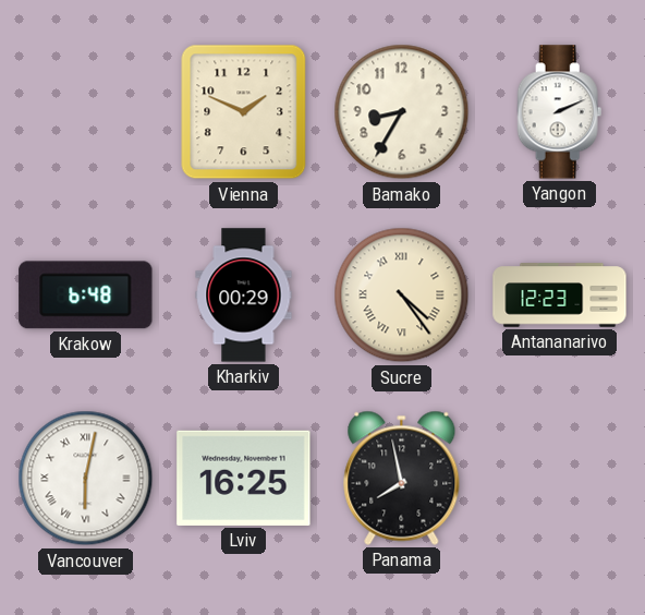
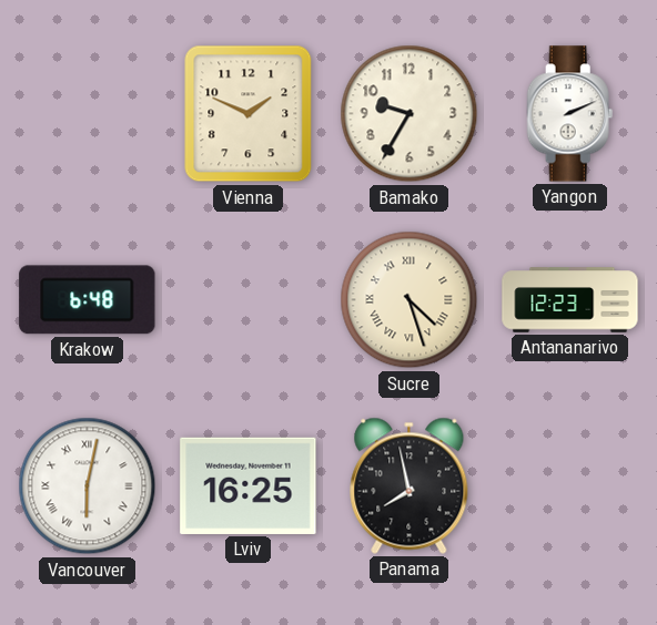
Bamako: 8:35 -> 9:35 (410, 114)
Kharkiv: 00:29 -> none (244, 296)
Sucre: 4:24 -> 4:27 (410, 300)
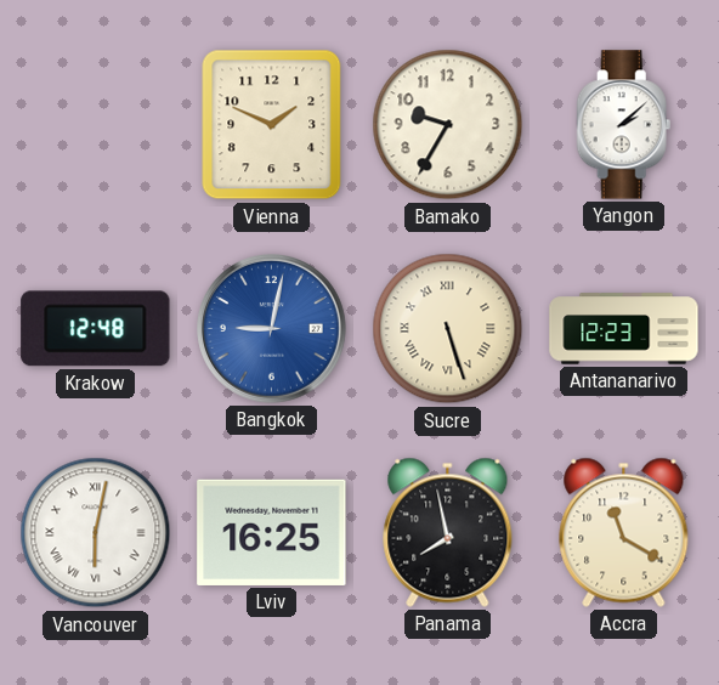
Yangon: 2:11 -> 2:08 (624, 125)
Krakow: 6:48 -> 12:48 (96, 329)
Bangkok: none -> 9:02 (272, 329)
Sucre: 4:27 -> 5:27 (448, 329)
Accra: none -> 11:20 (624, 532)
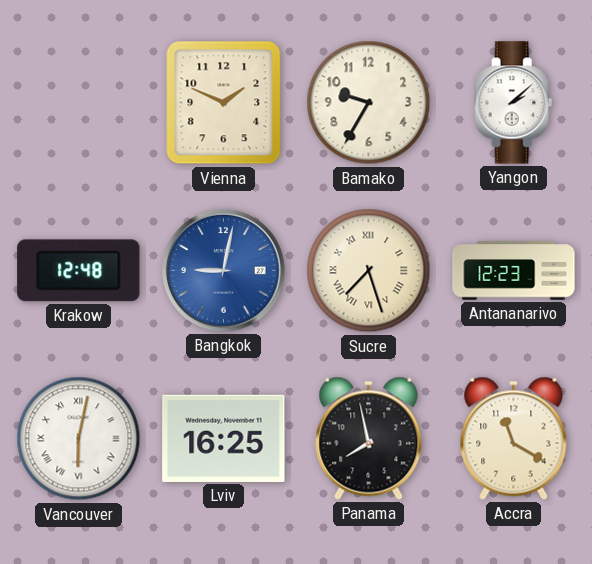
Sucre: 5:27 -> 7:27 (369, 271)
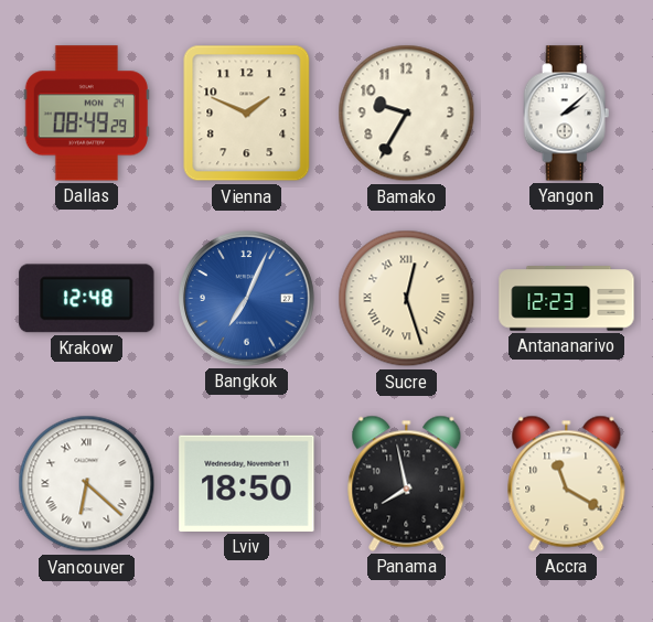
Dallas: none -> 08:49 (86, 114)
Bangkok: 9:02 -> 7:04 (247, 299)
Sucre: 7:27 -> 12:27 (407, 299)
Vancouver: 6:02 -> 6:22 (87, 484)
Lviv: 16:25 -> 18:50 (247, 483)
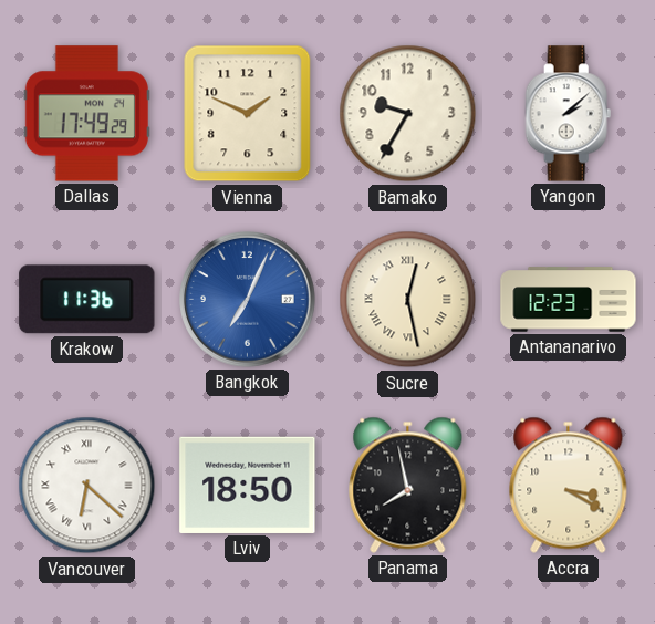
Dallas: 08:49 -> 17:49 (86, 114)
Krakow: 12:48 -> 11:36 (87, 300)
Sucre: 12:27 -> 12:28 (408, 300)
Accra: 11:20 -> 3:20 (569, 485)
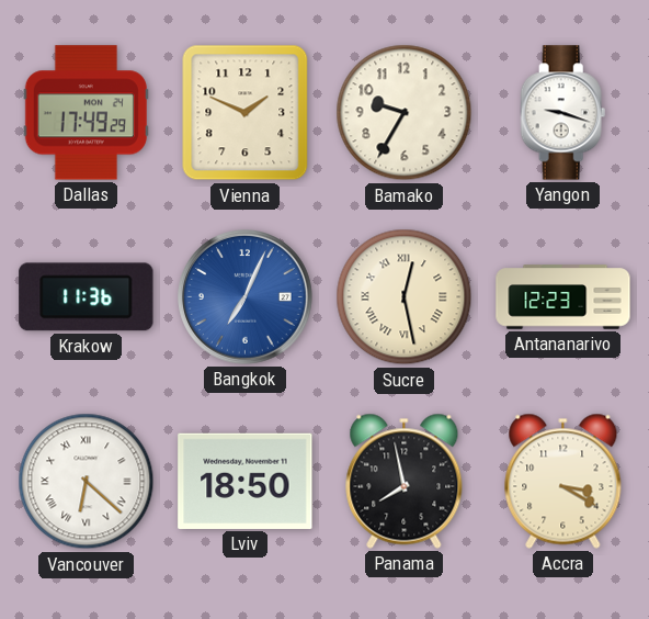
Yangon: 2:08 -> 9:18 (563, 113)
